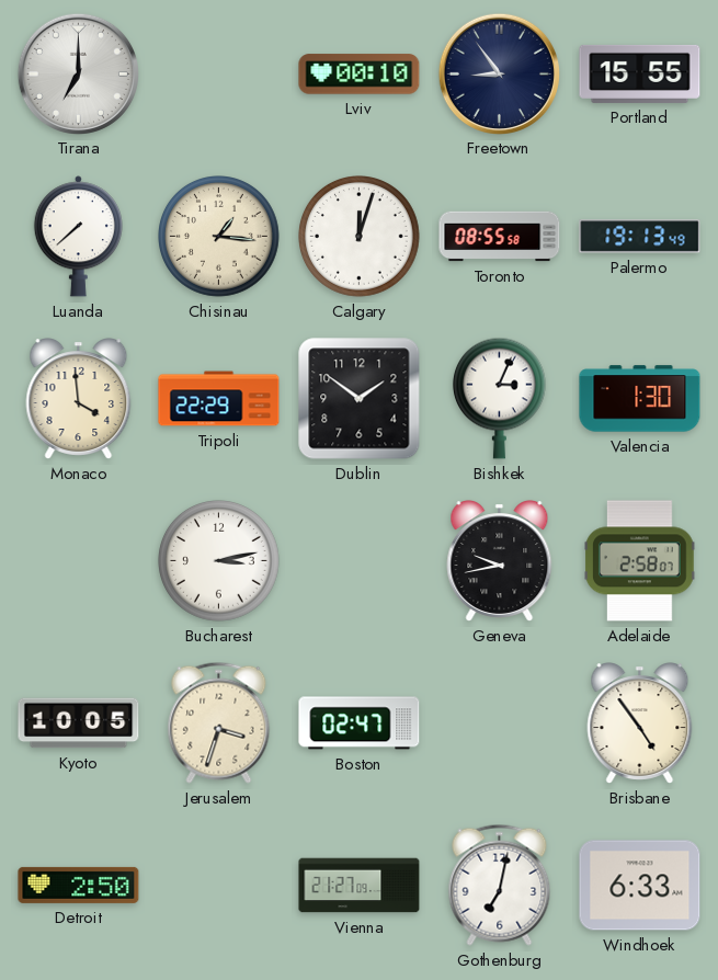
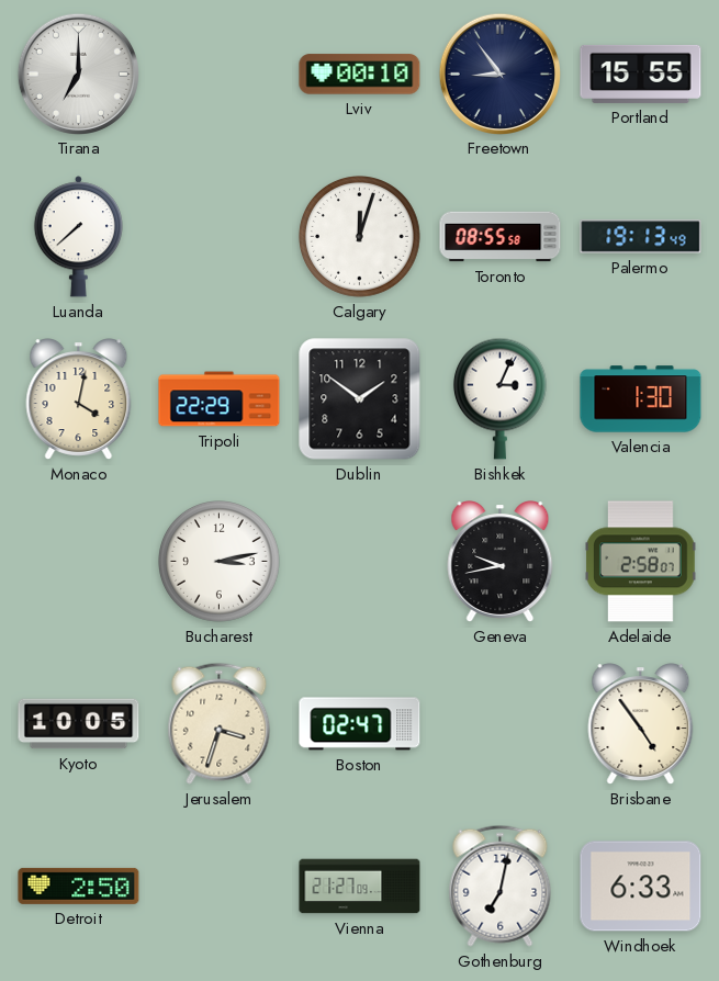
Chisinau: 1:16 -> none (219, 237)
Monaco: 3:59 -> 4:02 (79, 399)
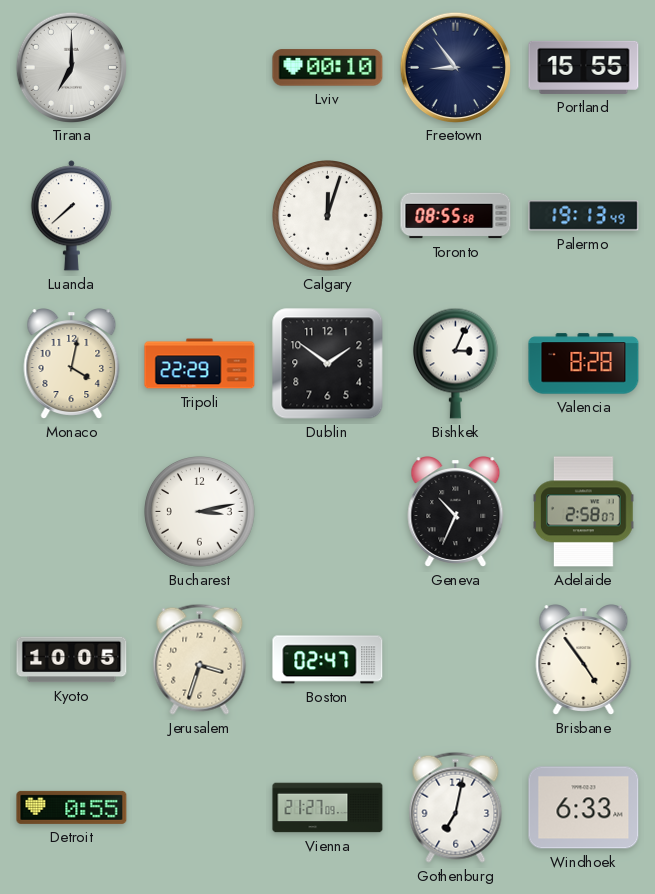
Valencia: 1:30 -> 8:28 (584, 364)
Geneva: 9:43 -> 10:34 (456, 512)
Detroit: 2:50 -> 0:55 (72, 807)
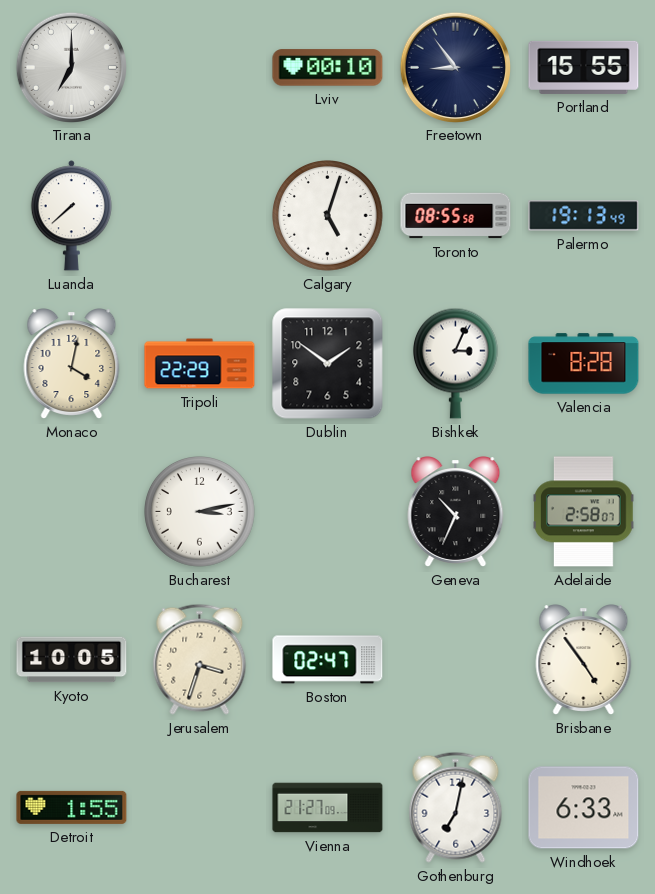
Calgary: 12:03 -> 5:03 (328, 216)
Detroit: 0:55 -> 1:55 (72, 807)
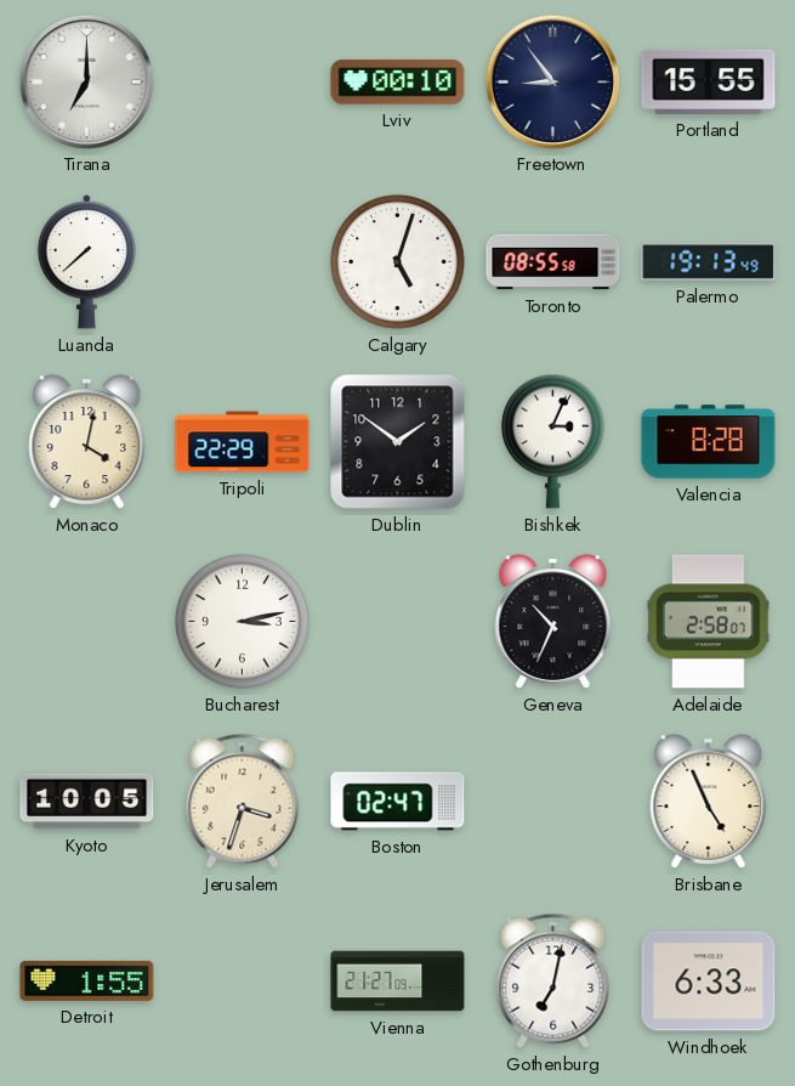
Brisbane: 4:54 -> 4:56 (709, 802)
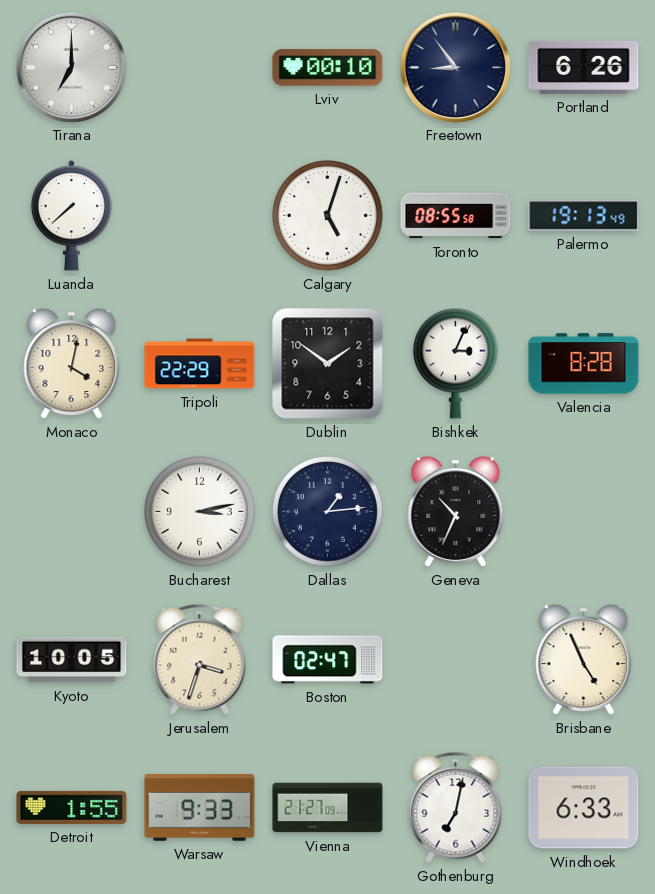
Portland: 15:55 -> 6:26 (584, 67)
Dallas: none -> 1:14 (328, 512)
Adelaide: 2:58 -> none (709, 622)
Warsaw: none -> 9:33 (200, 808)
